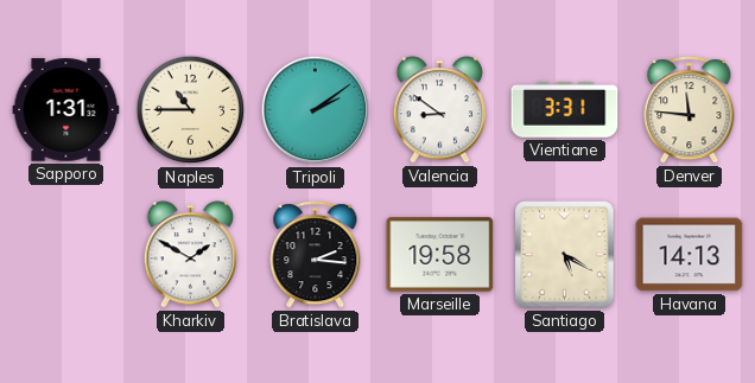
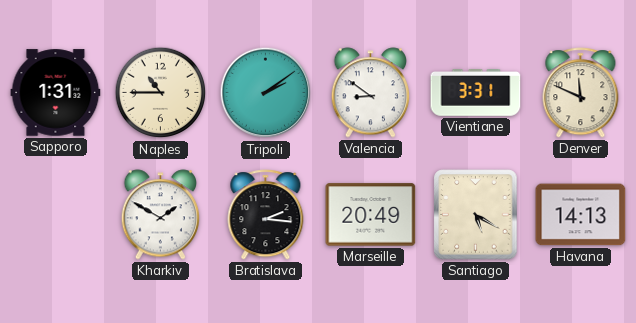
Denver: 11:46 -> 11:49 (581, 93)
Marseille: 19:58 -> 20:49 (371, 215)
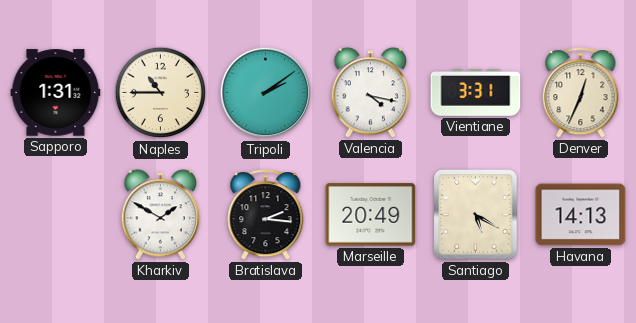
Valencia: 8:51 -> 4:17 (371, 93)
Denver: 11:49 -> 12:34 (581, 93)
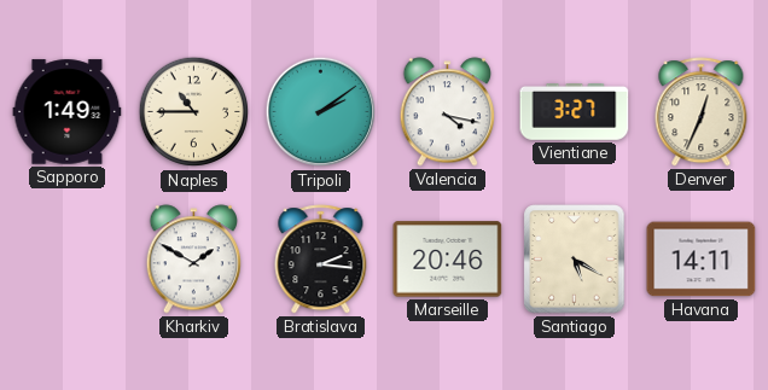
Sapporo: 1:31 -> 1:49 (68, 112)
Vientiane: 3:31 -> 3:27 (575, 112)
Marseille: 20:49 -> 20:46 (448, 260)
Havana: 14:13 -> 14:11 (702, 260)
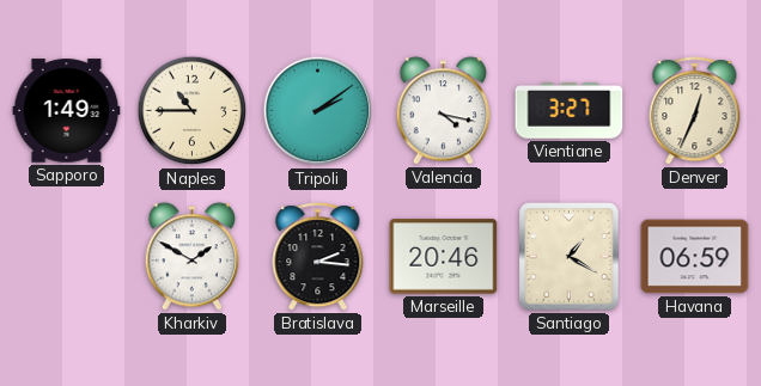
Santiago: 5:20 -> 1:20 (570, 257)
Havana: 14:11 -> 06:59 (695, 257)
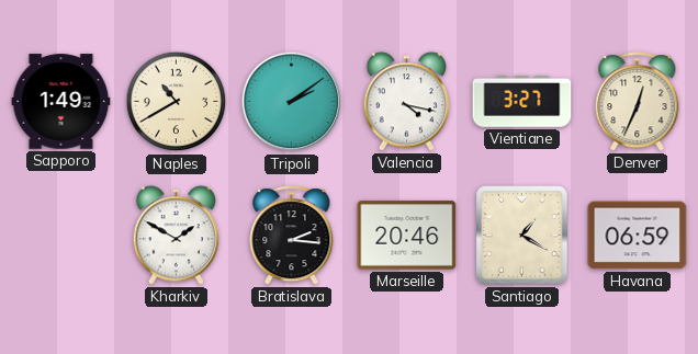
Naples: 10:45 -> 10:40 (177, 102)
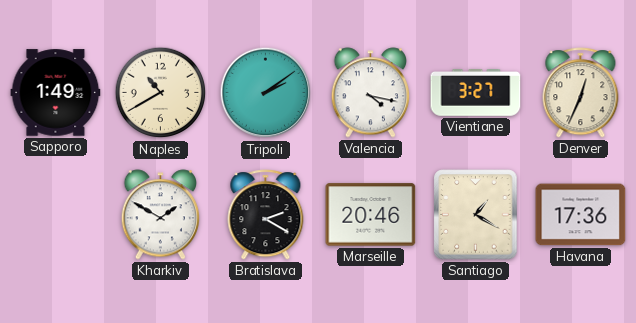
Bratislava: 2:16 -> 2:20 (266, 215)
Havana: 06:59 -> 17:36 (581, 215)
